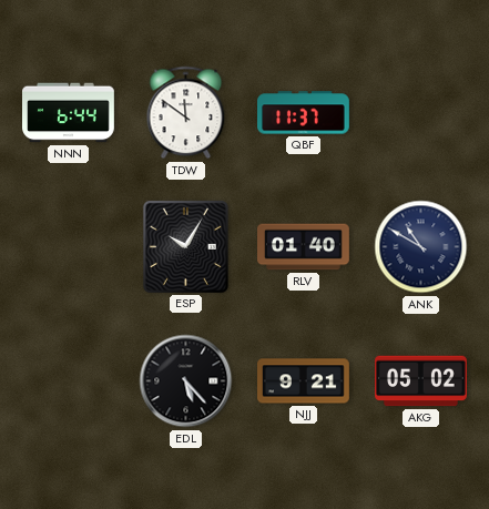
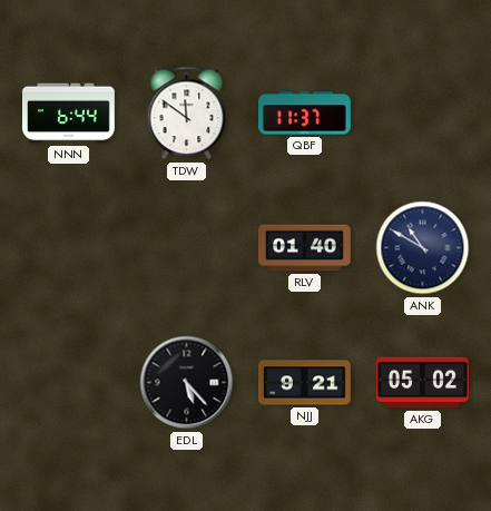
ESP: 10:05 -> none (185, 246)
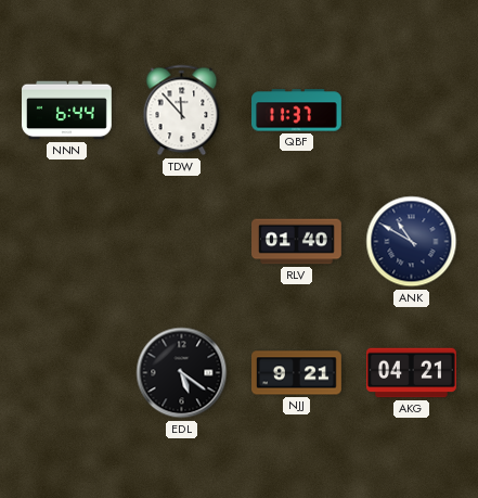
TDW: 11:51 -> 11:53 (182, 111)
EDL: 5:23 -> 5:21 (182, 373)
AKG: 05:02 -> 04:21 (412, 373)
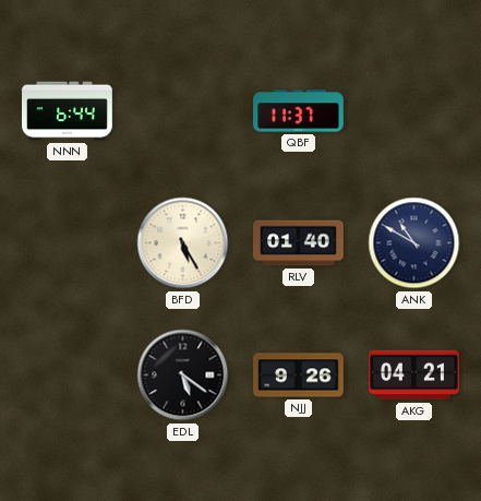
TDW: 11:53 -> none (182, 111)
BFD: none -> 5:25 (183, 243)
NJJ: 9:21 -> 9:26 (299, 375)
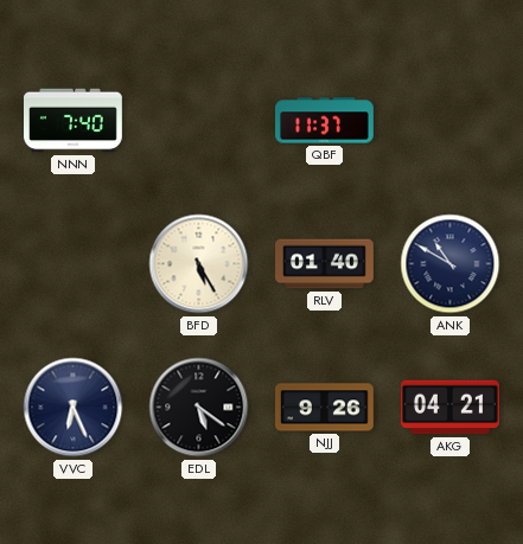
NNN: 6:44 -> 7:40 (74, 121)
VVC: none -> 6:26 (74, 408)
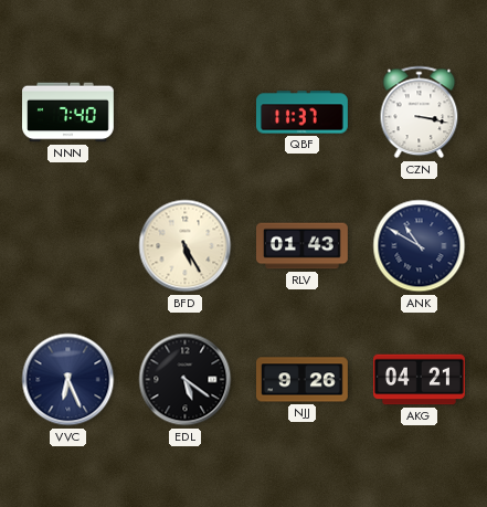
CZN: none -> 3:17 (420, 113)
RLV: 01:40 -> 01:43 (303, 246)
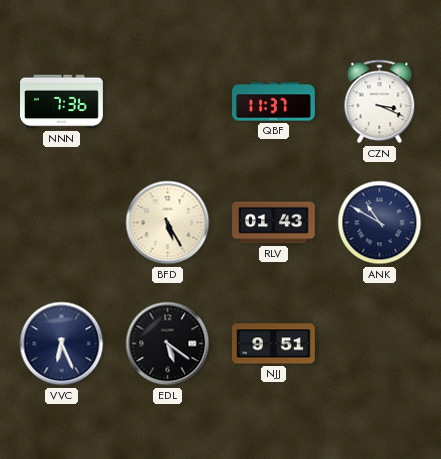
NNN: 7:40 -> 7:36 (62, 102)
CZN: 3:17 -> 3:19 (380, 102)
NJJ: 9:26 -> 9:51 (274, 344)
AKG: 04:21 -> none (420, 380)
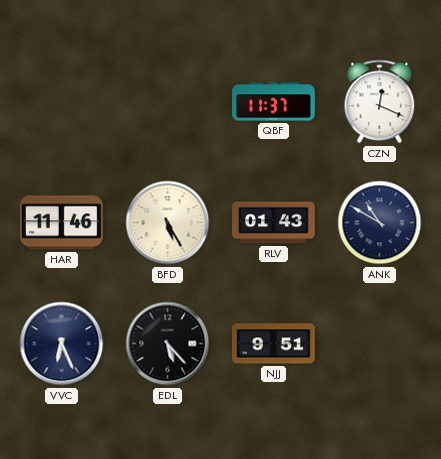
NNN: 7:36 -> none (62, 102)
CZN: 3:19 -> 12:19 (380, 102)
HAR: none -> 11:46 (61, 223)
EDL: 5:21 -> 5:23 (168, 344)
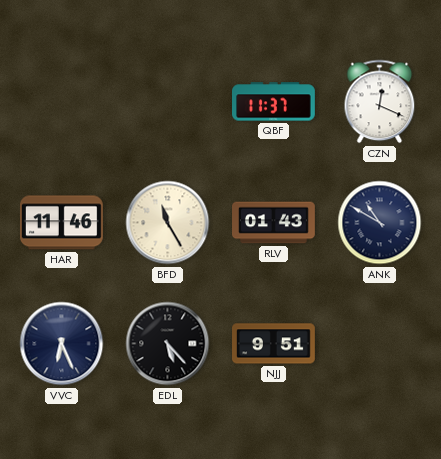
BFD: 5:25 -> 11:25 (168, 223)
